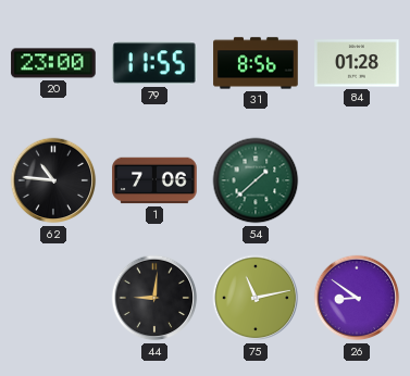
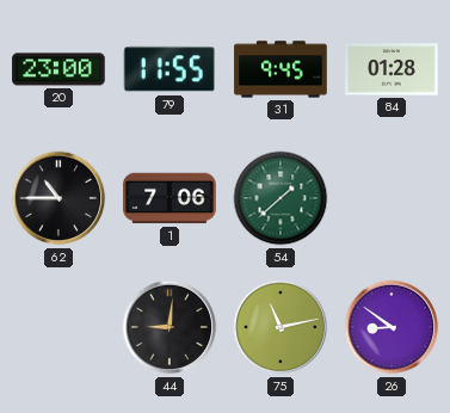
31: 8:56 -> 9:45 (281, 69)
62: 10:46 -> 10:45 (58, 198)
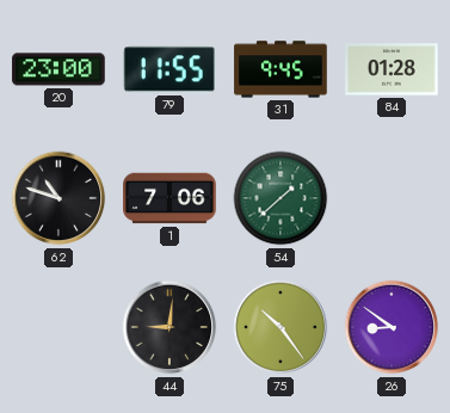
62: 10:45 -> 10:48 (58, 198)
75: 11:13 -> 10:24 (281, 327)
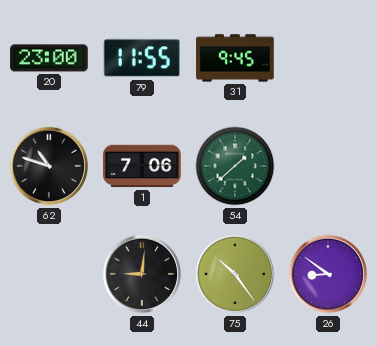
84: 01:28 -> none (392, 69)
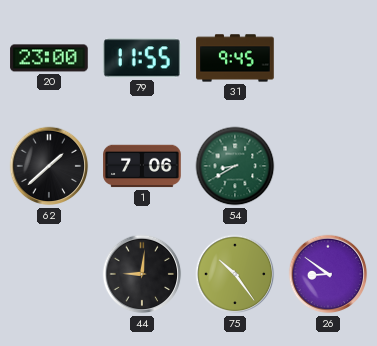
62: 10:48 -> 1:38 (49, 166)
54: 1:38 -> 8:40 (235, 166)
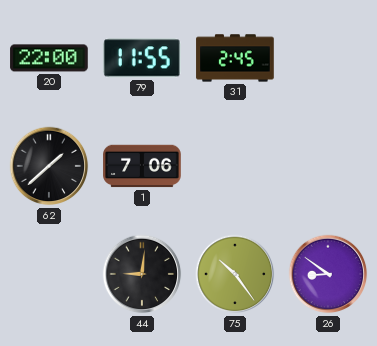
20: 23:00 -> 22:00 (49, 58)
31: 9:45 -> 2:45 (235, 58)
54: 8:40 -> none (235, 166)
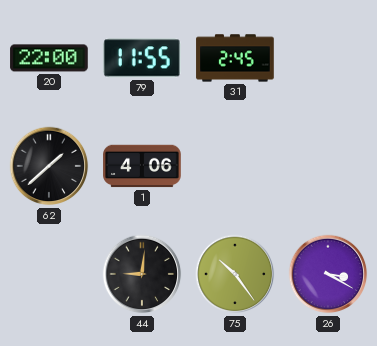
1: 7:06 -> 4:06 (142, 166)
26: 8:51 -> 3:20 (328, 274)
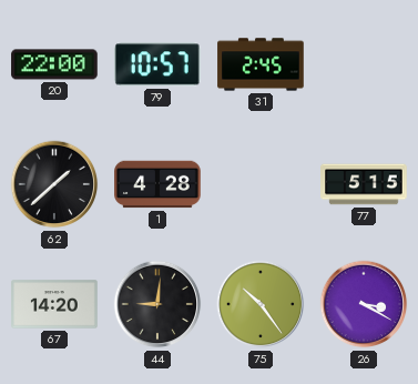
79: 11:55 -> 10:57 (157, 64)
1: 4:06 -> 4:28 (157, 184)
77: none -> 5:15 (364, 184)
67: none -> 14:20 (54, 304)
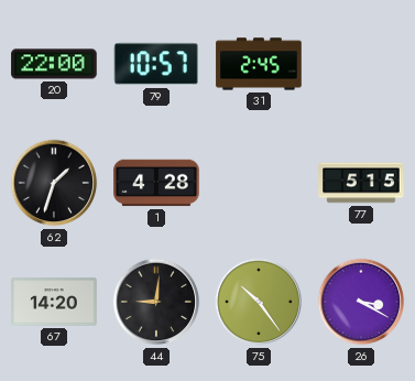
62: 1:38 -> 1:33 (54, 183)
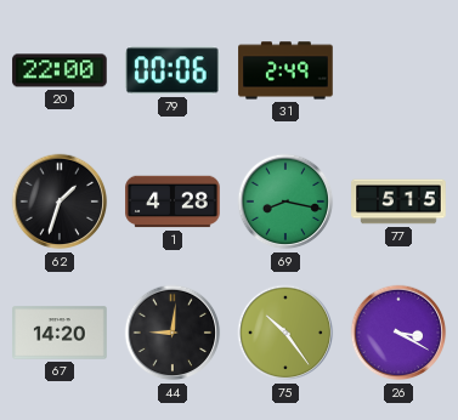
79: 10:57 -> 00:06 (173, 70)
31: 2:45 -> 2:49 (285, 70)
69: none -> 8:17 (285, 202)
